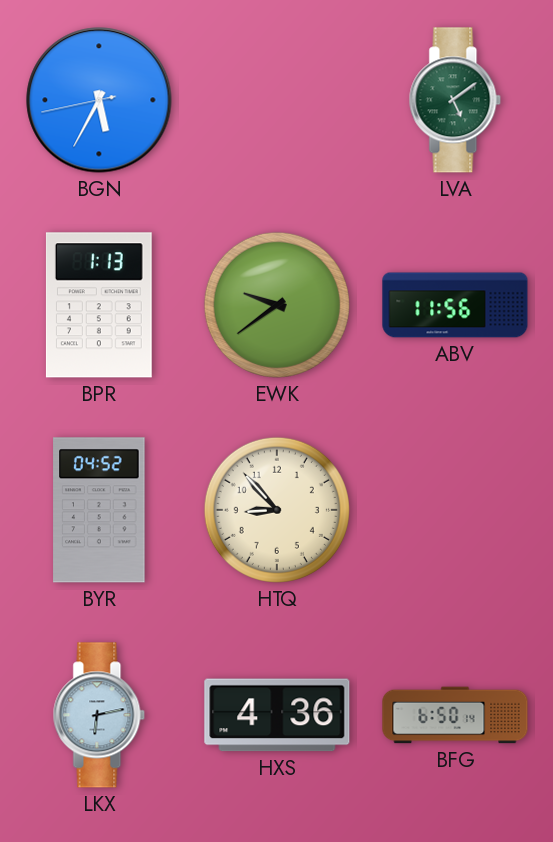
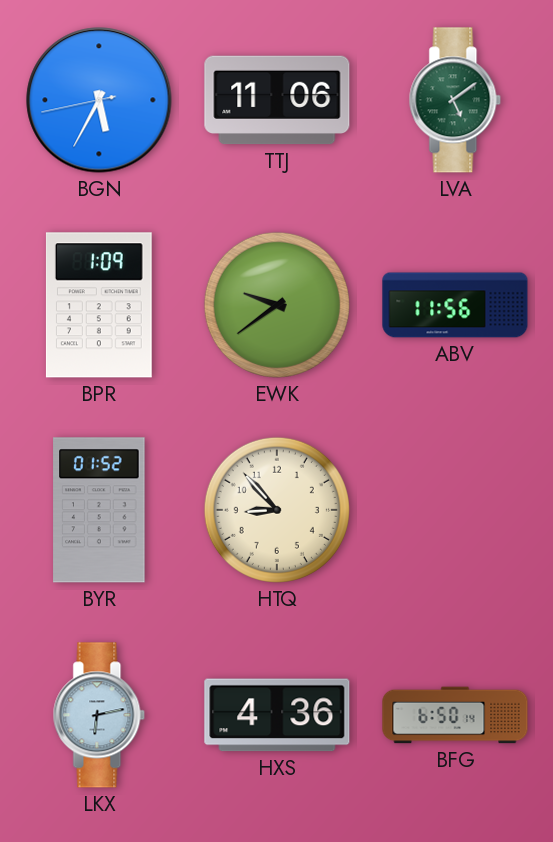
TTJ: none -> 11:06 (277, 100)
BPR: 1:13 -> 1:09 (99, 305)
BYR: 04:52 -> 01:52 (99, 510)
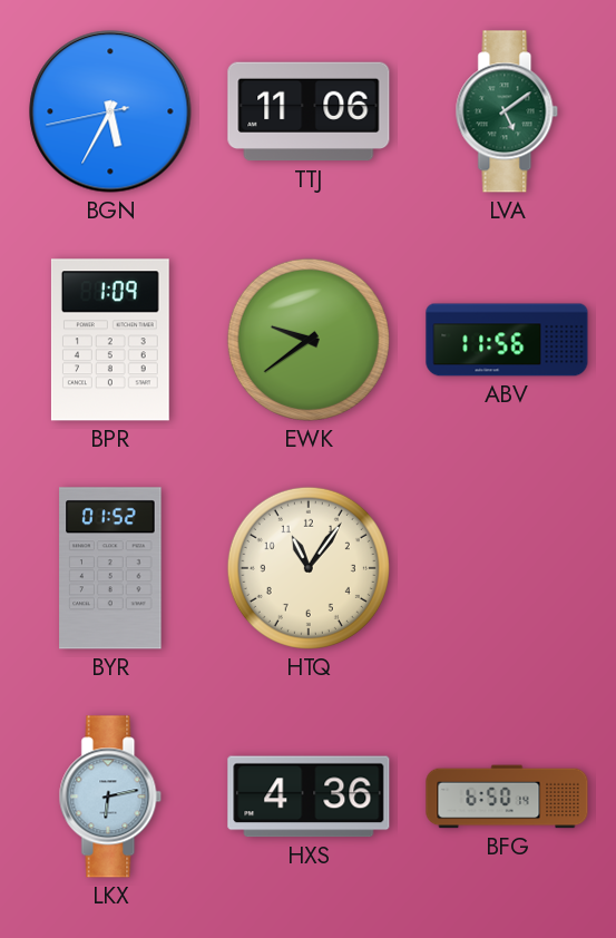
HTQ: 8:53 -> 11:06 (309, 568)
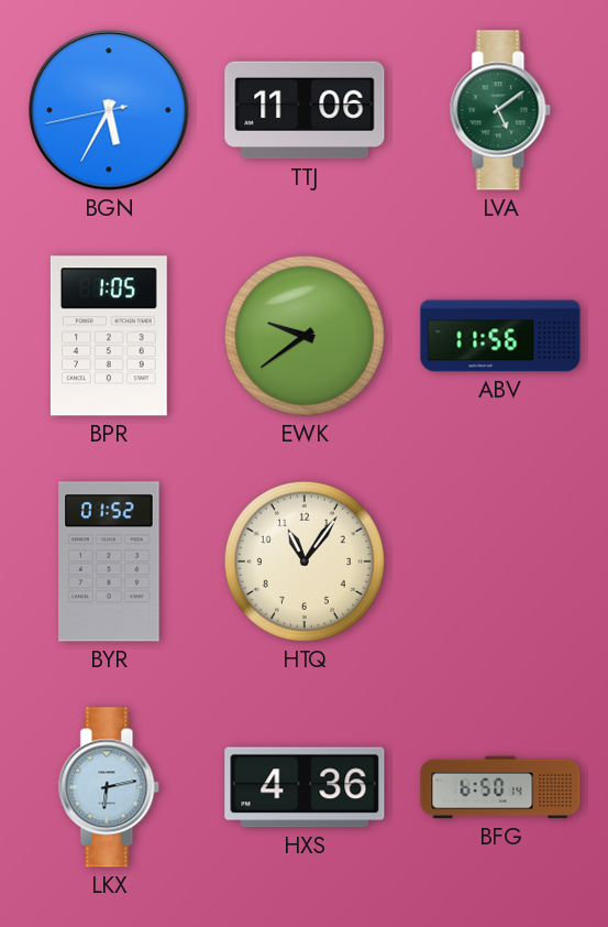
BPR: 1:09 -> 1:05 (109, 336)
